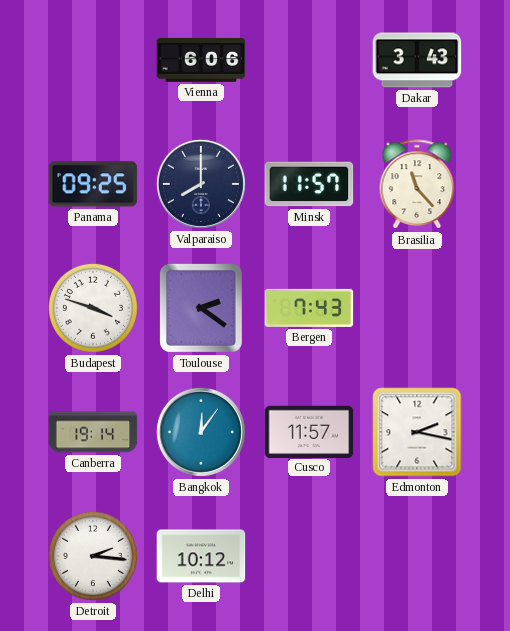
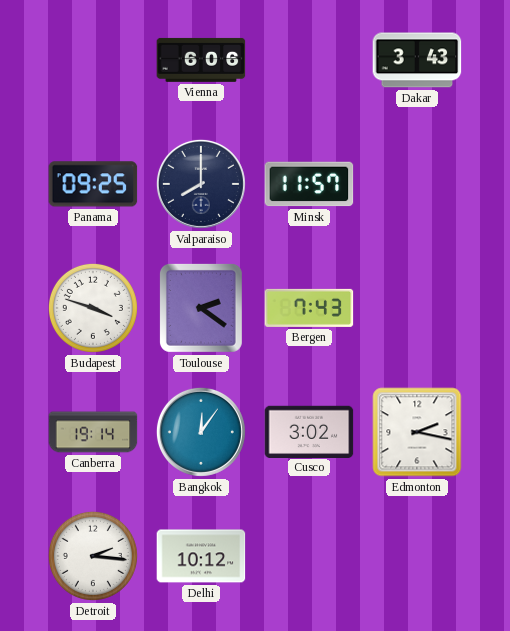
Brasilia: 11:23 -> none (417, 185)
Cusco: 11:57 -> 3:02 (309, 431)
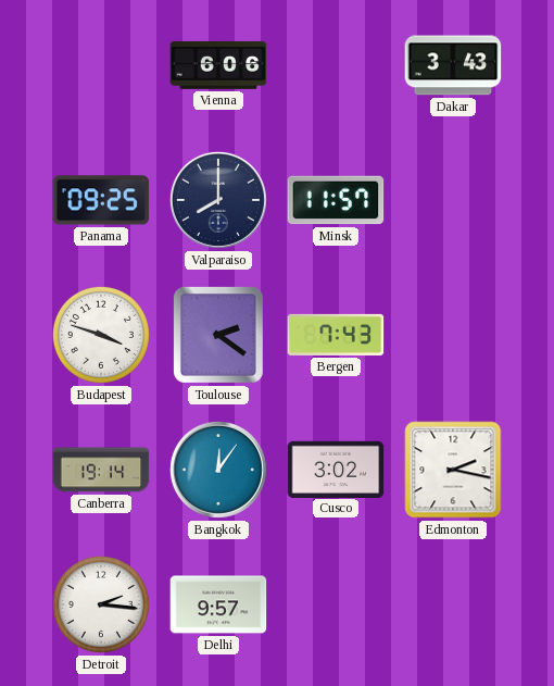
Delhi: 10:12 -> 9:57 (218, 604)
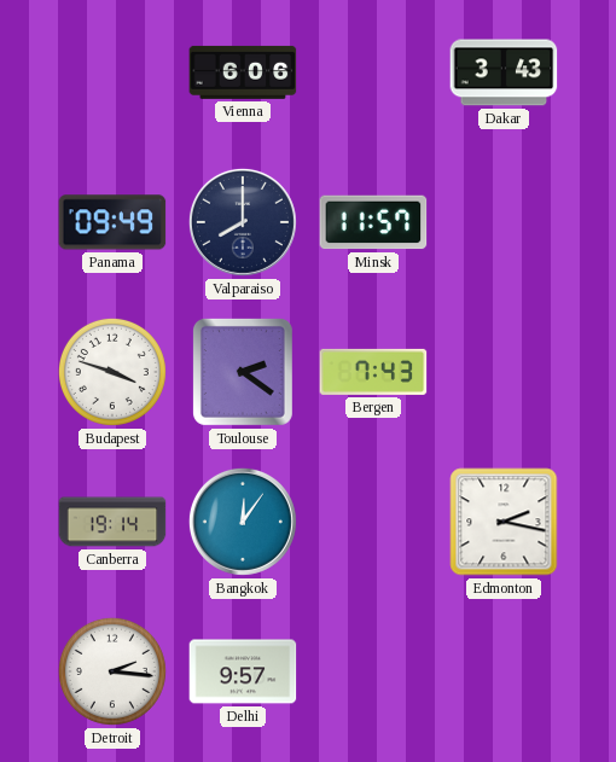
Panama: 09:25 -> 09:49 (112, 222)
Cusco: 3:02 -> none (336, 469)
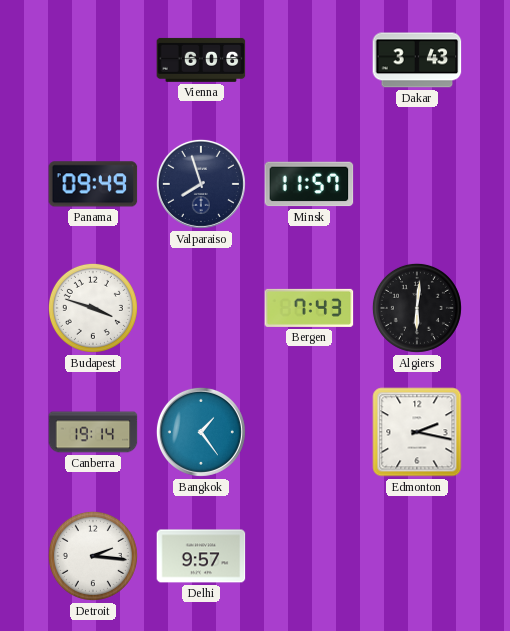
Valparaiso: 8:00 -> 7:57 (201, 184)
Toulouse: 2:21 -> none (243, 372)
Algiers: none -> 6:01 (417, 308)
Bangkok: 12:06 -> 1:24 (201, 432)
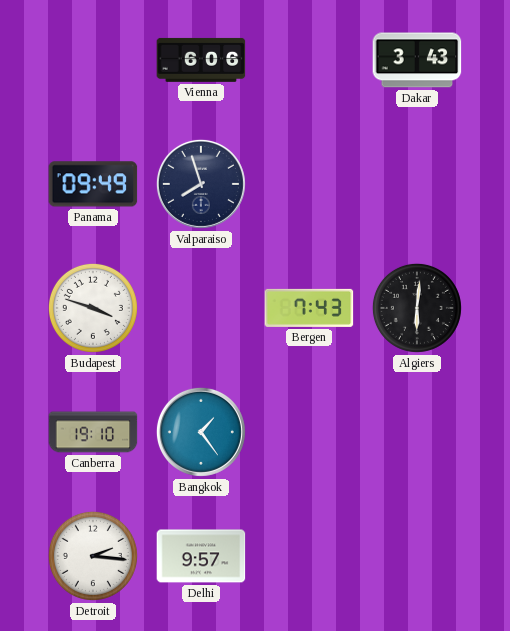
Minsk: 11:57 -> none (309, 184)
Canberra: 19:14 -> 19:10 (93, 432)
Edmonton: 2:17 -> none (417, 432)
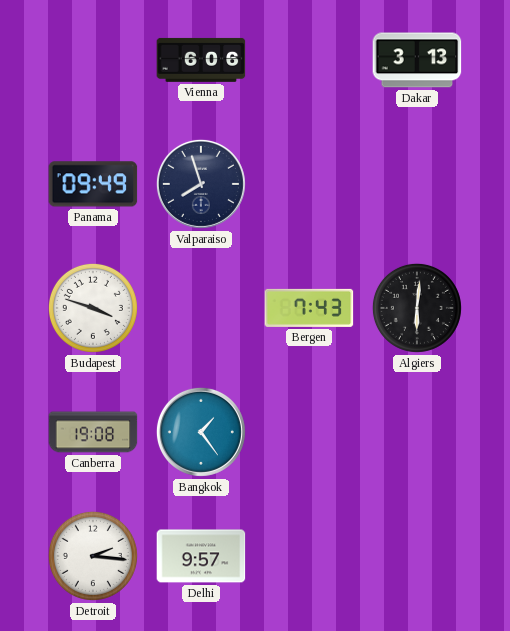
Dakar: 3:43 -> 3:13 (417, 60)
Canberra: 19:10 -> 19:08 (93, 432)
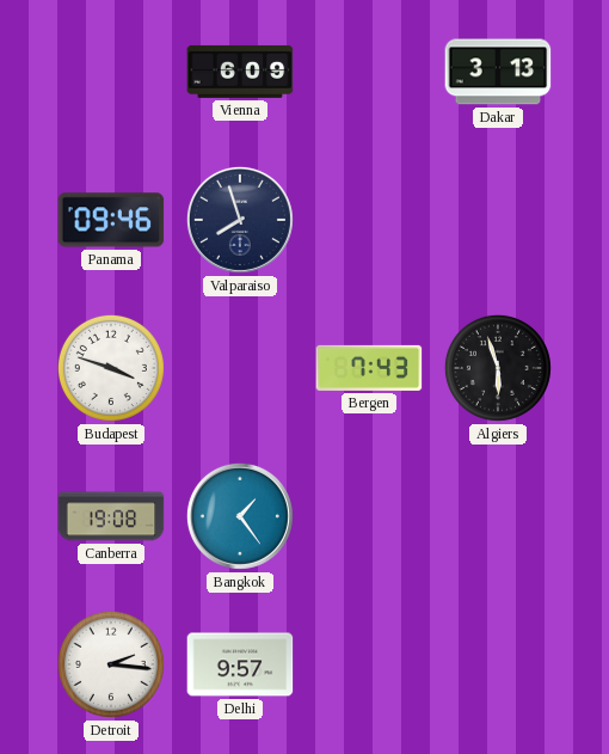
Vienna: 6:06 -> 6:09 (240, 72)
Panama: 09:49 -> 09:46 (111, 220)
Algiers: 6:01 -> 5:57 (498, 368)
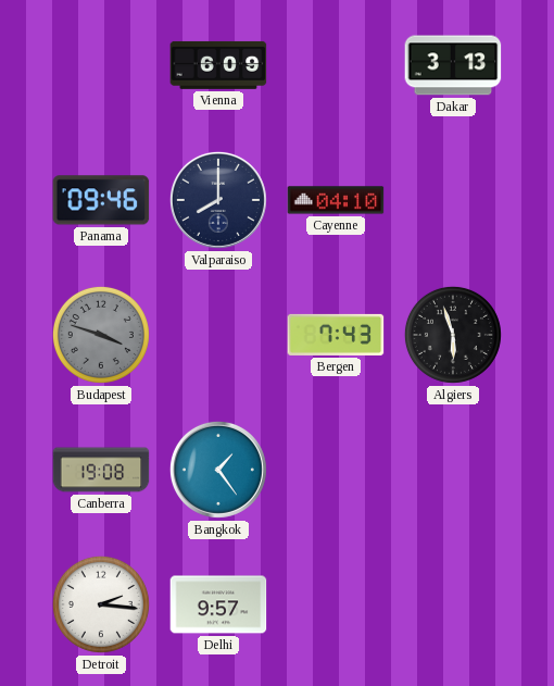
Valparaiso: 7:57 -> 8:00 (218, 200)
Cayenne: none -> 04:10 (336, 200)
Budapest dial: white -> grey (101, 335)
